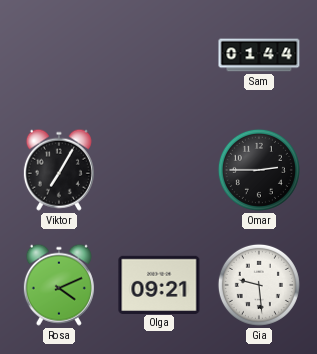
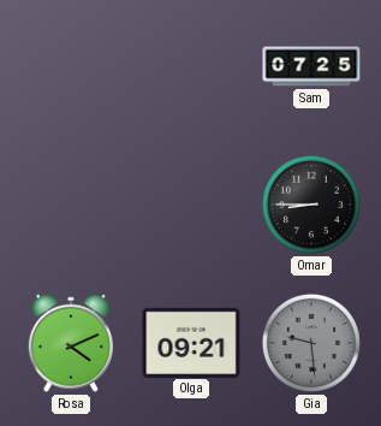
Sam: 01:44 -> 07:25 (311, 66)
Viktor: 7:05 -> none (59, 170)
Omar: 2:45 -> 8:45 (311, 205)
Gia dial: white -> grey (311, 343)
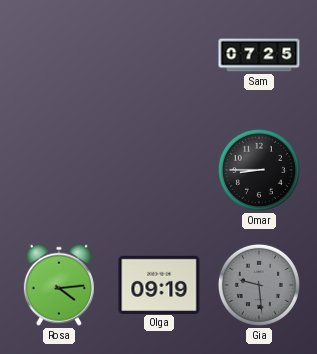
Rosa: 4:11 -> 4:14 (59, 285)
Olga: 09:21 -> 09:19 (159, 284)
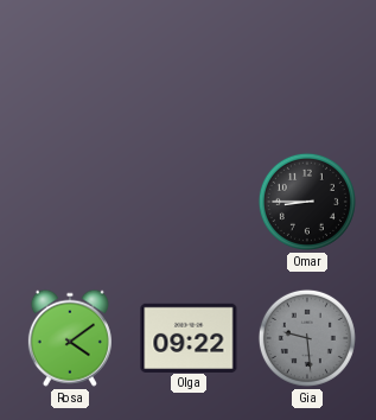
Sam: 07:25 -> none (259, 55)
Rosa: 4:14 -> 4:09 (70, 338)
Olga: 09:19 -> 09:22 (189, 337)
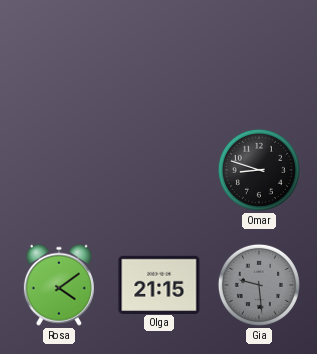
Omar: 8:45 -> 8:48 (259, 170)
Olga: 09:22 -> 21:15 (159, 284)
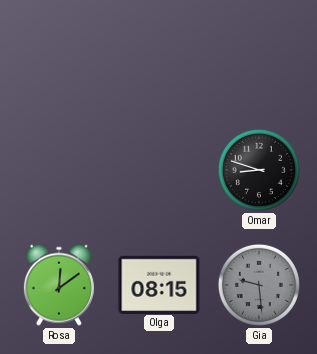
Rosa: 4:09 -> 12:09 (59, 285)
Olga: 21:15 -> 08:15 (159, 284)
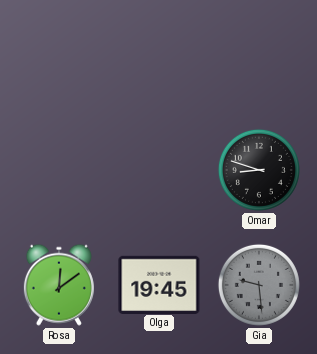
Olga: 08:15 -> 19:45 (159, 284)
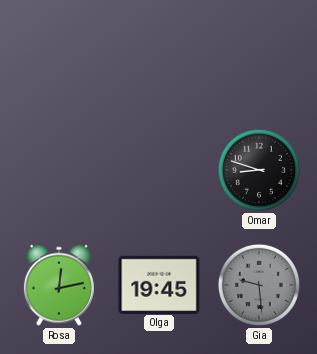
Rosa: 12:09 -> 12:13 (59, 285)
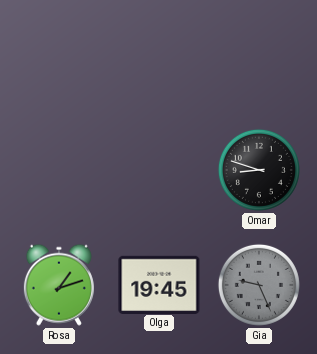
Rosa: 12:13 -> 1:12 (59, 285)
Gia: 9:29 -> 9:26 (259, 285)
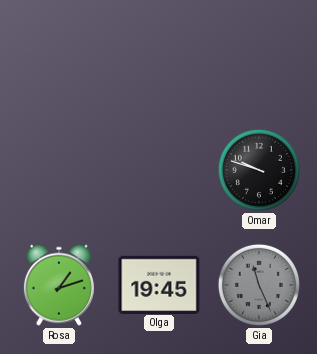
Omar: 8:48 -> 9:48 (259, 170)
Gia: 9:26 -> 11:26 (259, 285)
